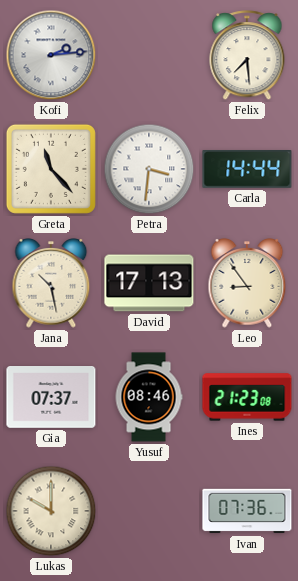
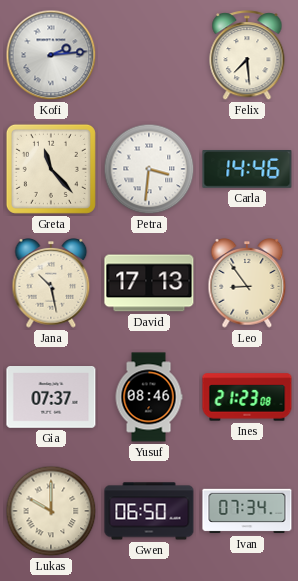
Carla: 14:44 -> 14:46 (247, 170)
Gwen: none -> 06:50 (149, 511)
Ivan: 07:36 -> 07:34 (247, 511)
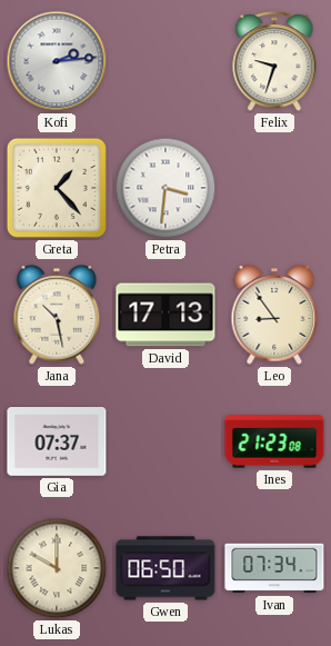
Felix: 7:29 -> 9:33 (274, 62)
Greta: 11:23 -> 1:23 (57, 188)
Carla: 14:46 -> none (247, 170)
Yusuf: 08:46 -> none (149, 397)
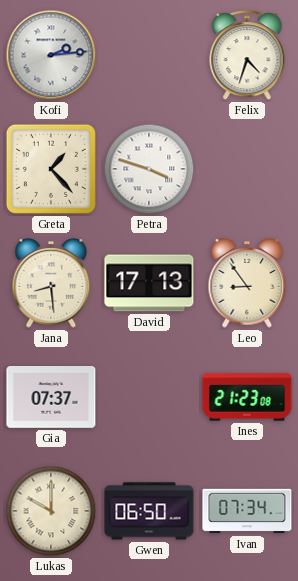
Felix: 9:33 -> 4:33 (247, 56)
Petra: 3:31 -> 3:48 (149, 169)
Jana: 10:28 -> 8:29 (51, 283)
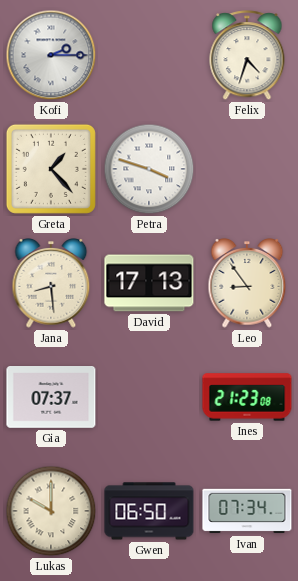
Kofi: 2:14 -> 2:15 (51, 55)
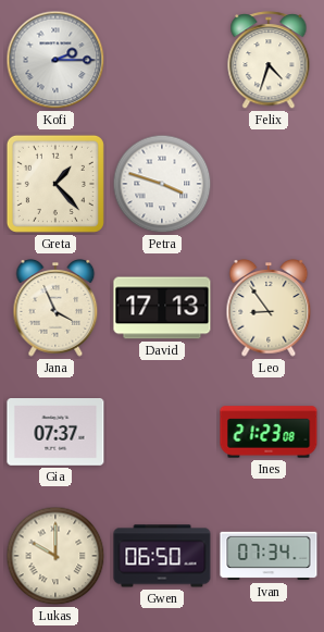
Jana: 8:29 -> 3:56 (55, 308)
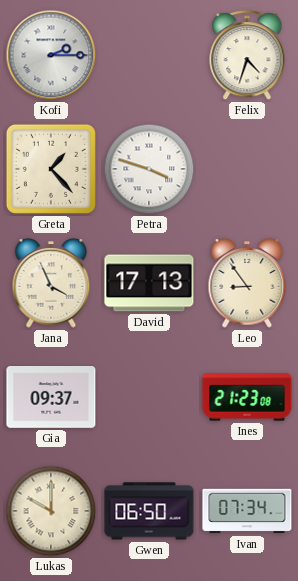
Gia: 07:37 -> 09:37 (51, 398)
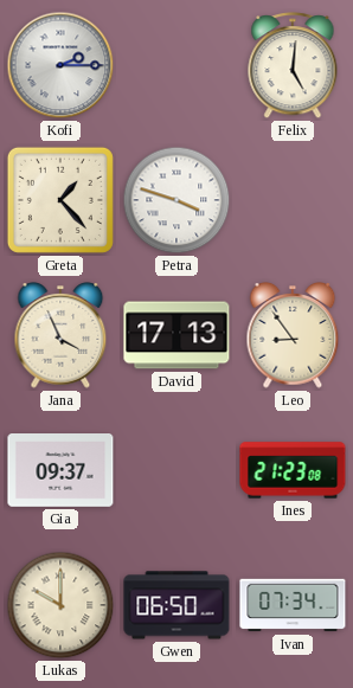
Felix: 4:33 -> 5:01 (293, 66)
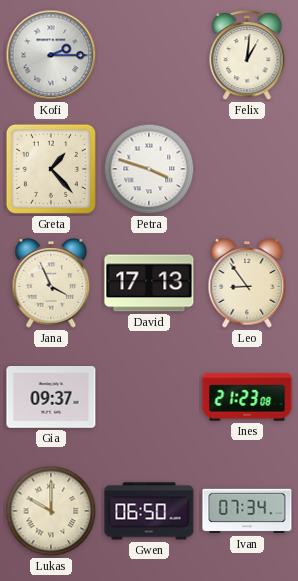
Felix: 5:01 -> 1:01 (247, 56)
